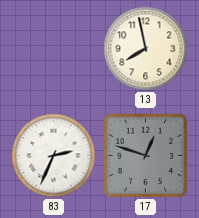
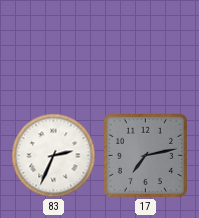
13: 7:58 -> none (146, 49)
17: 12:48 -> 7:13 (145, 155)
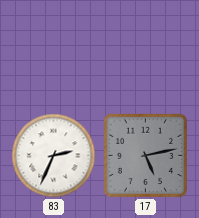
17: 7:13 -> 5:13 (145, 155)
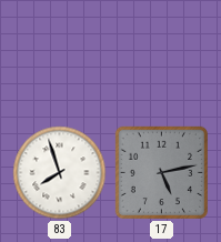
83: 2:34 -> 7:57 (60, 173)
